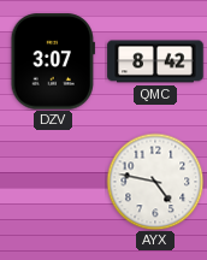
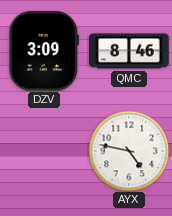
DZV: 3:07 -> 3:09 (43, 51)
QMC: 8:42 -> 8:46 (129, 51)
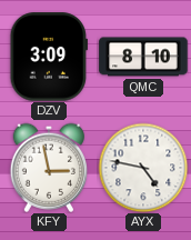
QMC: 8:46 -> 8:10 (143, 57)
KFY: none -> 2:58 (48, 168)
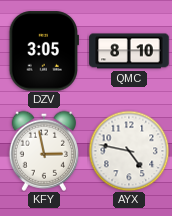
DZV: 3:09 -> 3:05 (43, 51)
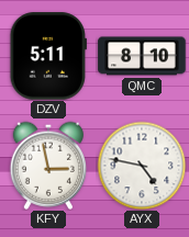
DZV: 3:05 -> 5:11 (47, 56)
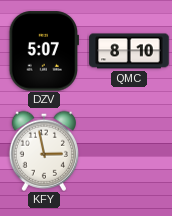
DZV: 5:11 -> 5:07 (43, 51)
AYX: 4:47 -> none (142, 166)
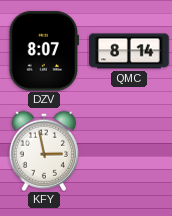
DZV: 5:07 -> 8:07 (43, 51)
QMC: 8:10 -> 8:14 (129, 51)
